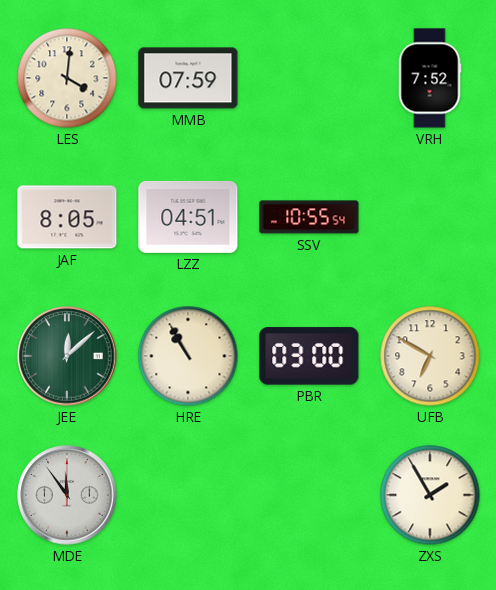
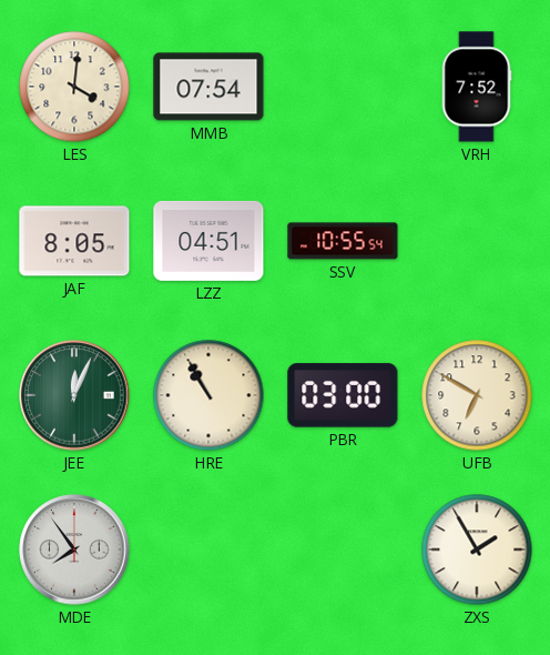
MMB: 07:59 -> 07:54 (208, 87)
JEE: 12:08 -> 12:04 (74, 395)
MDE: 11:54 -> 7:54 (74, 550)
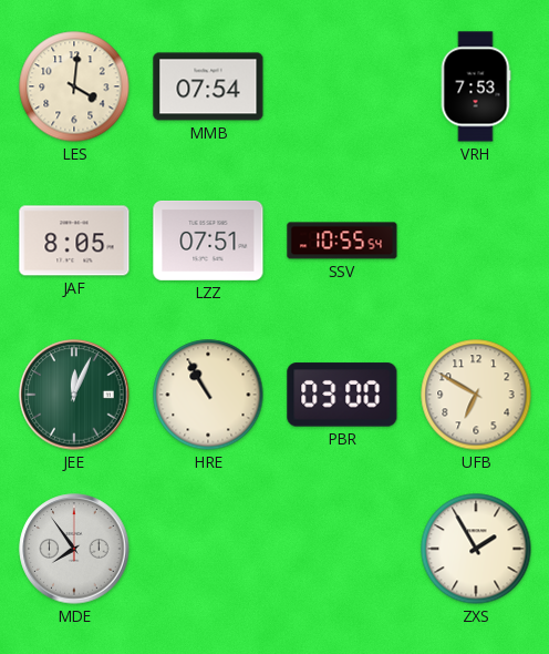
VRH: 7:52 -> 7:53 (476, 86)
LZZ: 04:51 -> 07:51 (208, 241)
